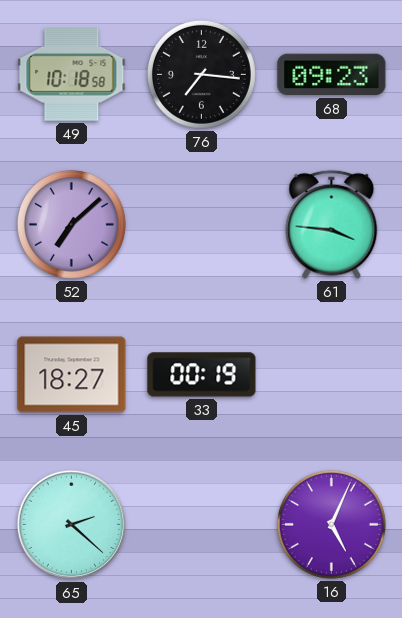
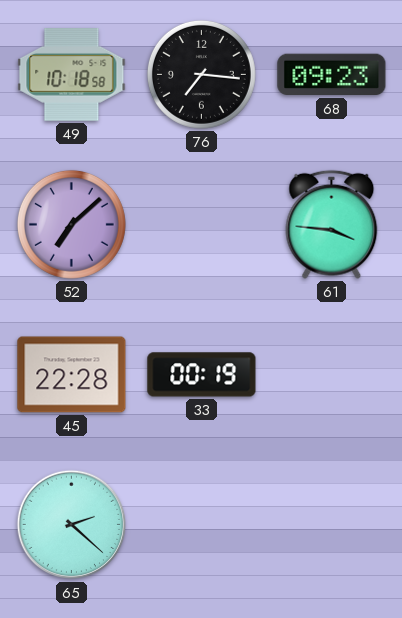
45: 18:27 -> 22:28 (72, 375)
16: 5:04 -> none (331, 524)
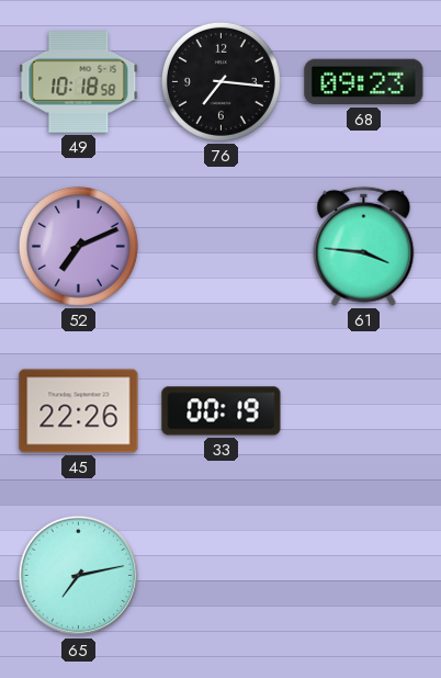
52: 7:08 -> 7:11 (78, 246)
45: 22:28 -> 22:26 (79, 411)
65: 2:22 -> 7:13 (79, 576)
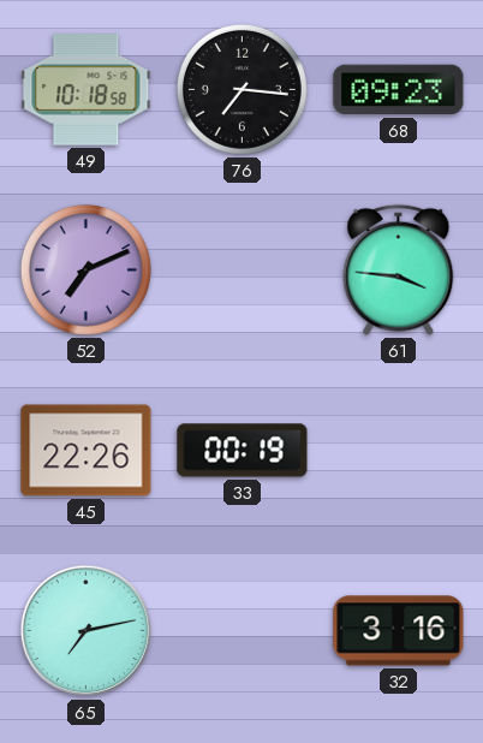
32: none -> 3:16 (399, 631)
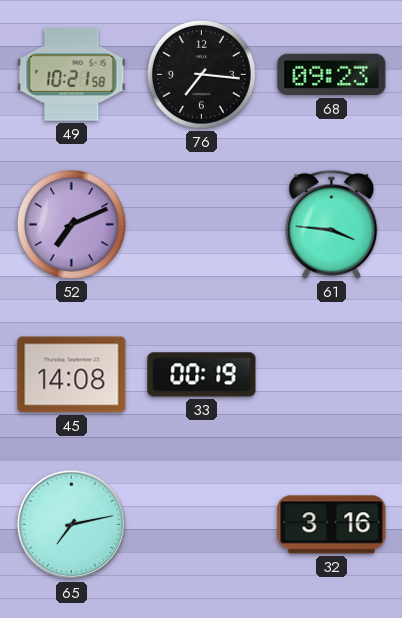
49: 10:18 -> 10:21 (72, 75)
45: 22:26 -> 14:08 (72, 375)
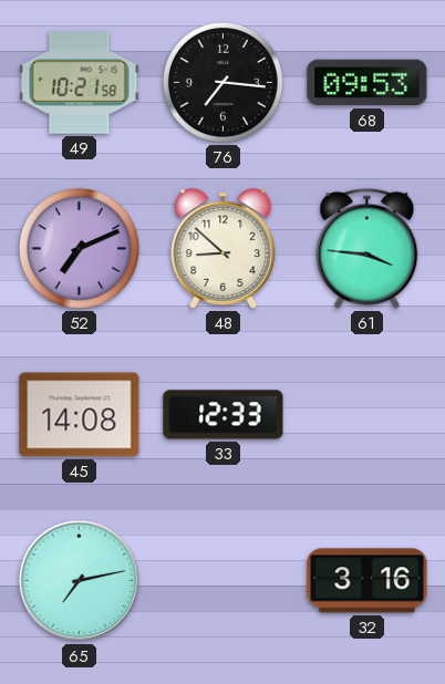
68: 09:23 -> 09:53 (368, 83)
48: none -> 8:52 (224, 249)
33: 00:19 -> 12:33 (224, 415)
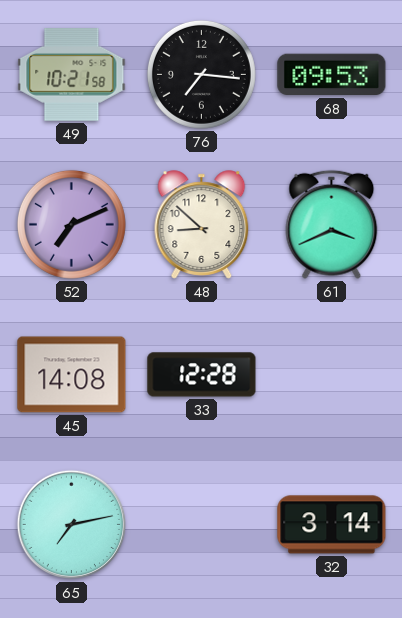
61: 3:46 -> 3:41 (332, 224)
33: 12:33 -> 12:28 (202, 375)
32: 3:16 -> 3:14 (332, 525)
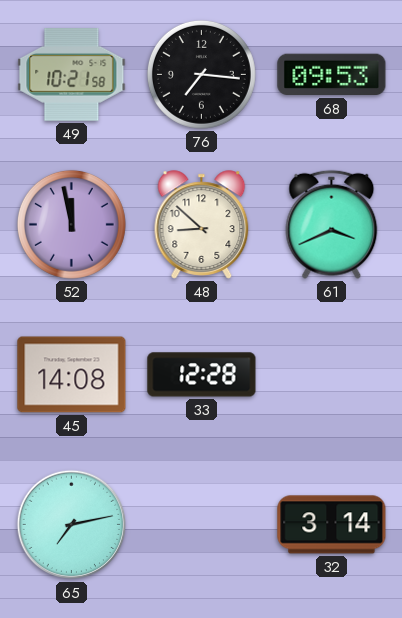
52: 7:11 -> 11:58 (71, 224)
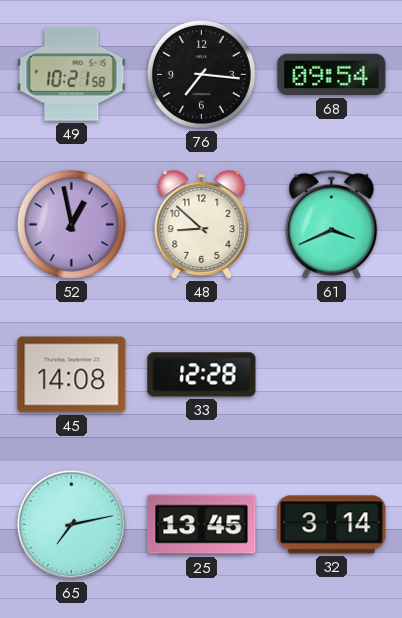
68: 09:53 -> 09:54 (332, 75)
52: 11:58 -> 12:58 (71, 224)
25: none -> 13:45 (202, 525)
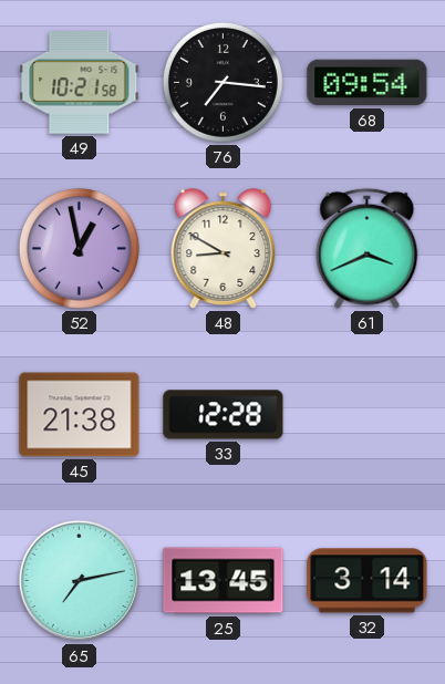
48: 8:52 -> 8:50 (224, 249)
45: 14:08 -> 21:38 (80, 415)
